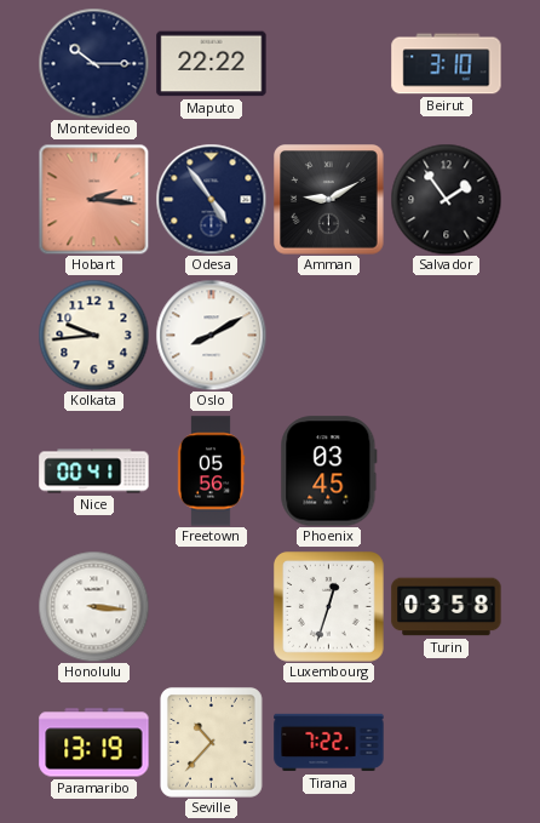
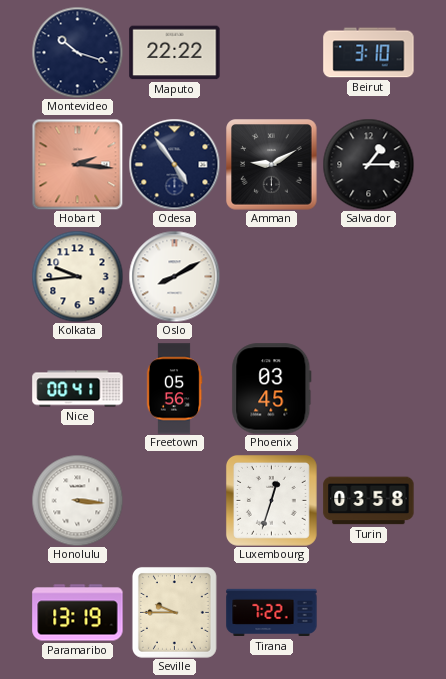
Montevideo: 10:15 -> 10:18 (77, 52)
Salvador: 1:54 -> 1:15 (368, 164)
Seville: 10:37 -> 9:45 (174, 612)
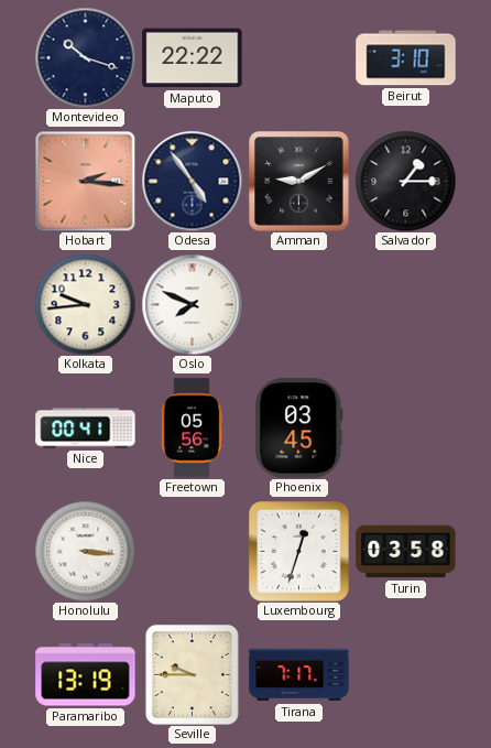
Oslo: 8:10 -> 7:49 (192, 304)
Tirana: 7:22 -> 7:17 (299, 675)
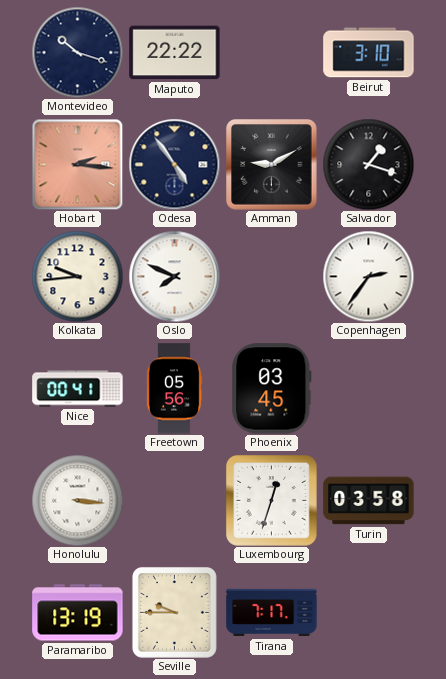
Salvador: 1:15 -> 1:18 (368, 164)
Copenhagen: none -> 2:36 (368, 276)
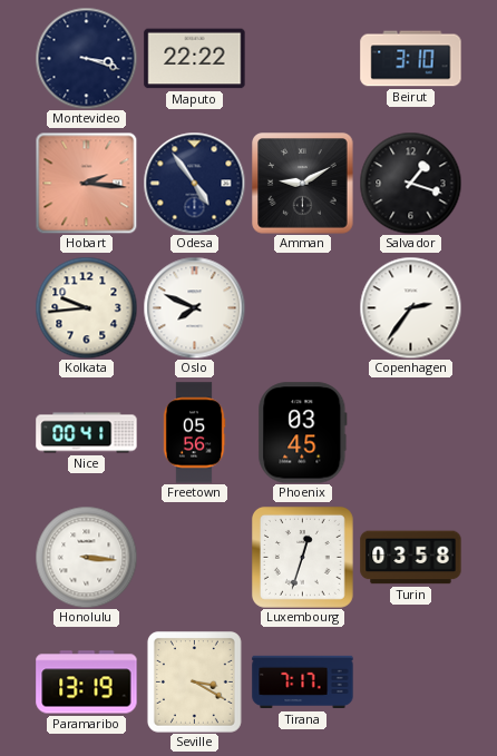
Montevideo: 10:18 -> 3:18 (86, 58)
Seville: 9:45 -> 3:20 (194, 681)
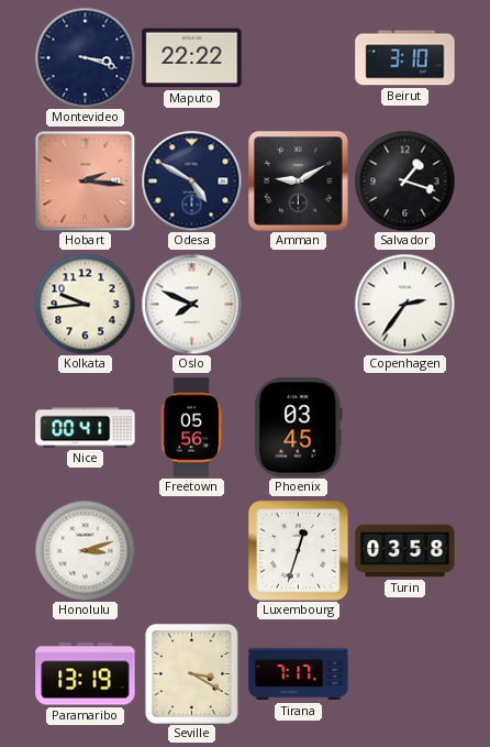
Odesa: 4:54 -> 4:50 (191, 180)
Honolulu: 3:16 -> 3:12 (85, 550)
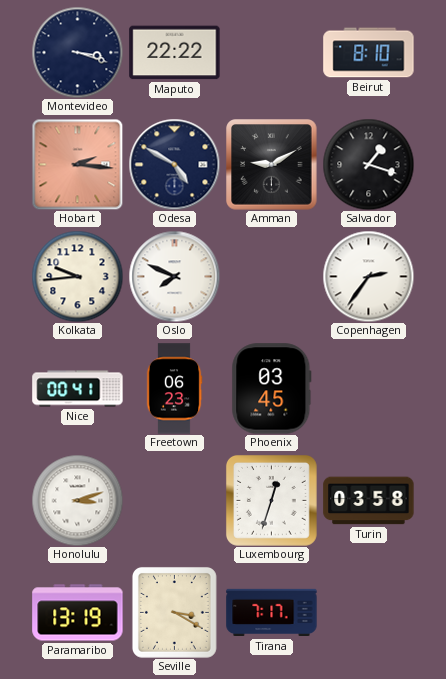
Beirut: 3:10 -> 8:10 (369, 53)
Freetown: 05:56 -> 06:23 (174, 389)
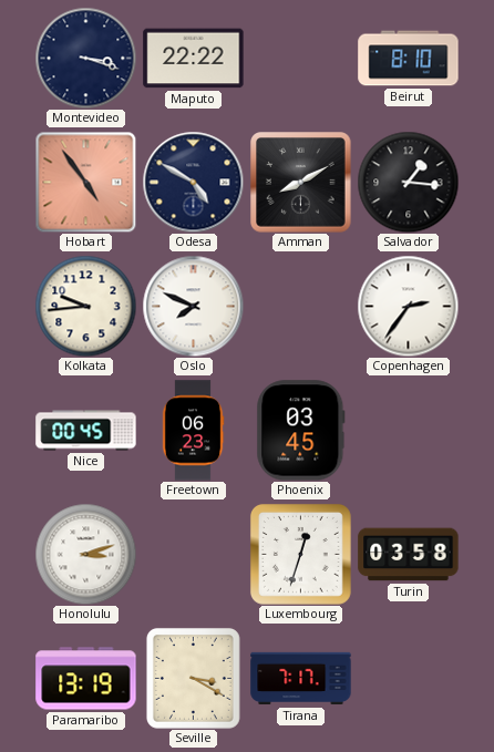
Hobart: 2:16 -> 4:54 (85, 182)
Amman: 9:10 -> 8:10 (301, 183)
Salvador: 1:18 -> 1:16 (408, 182)
Nice: 00:41 -> 00:45 (86, 431)
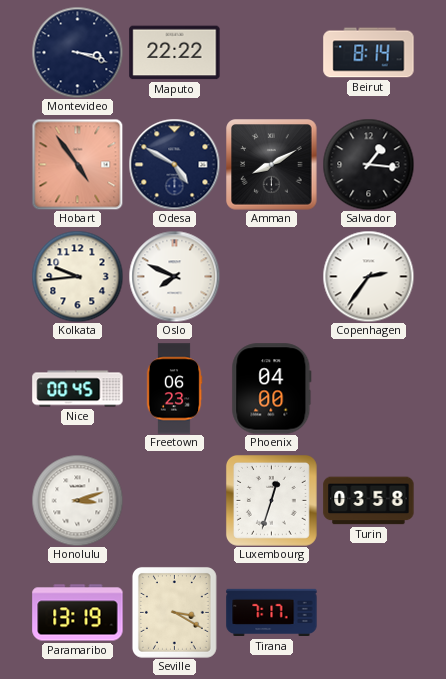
Beirut: 8:10 -> 8:14 (369, 53)
Phoenix: 03:45 -> 04:00 (272, 389)
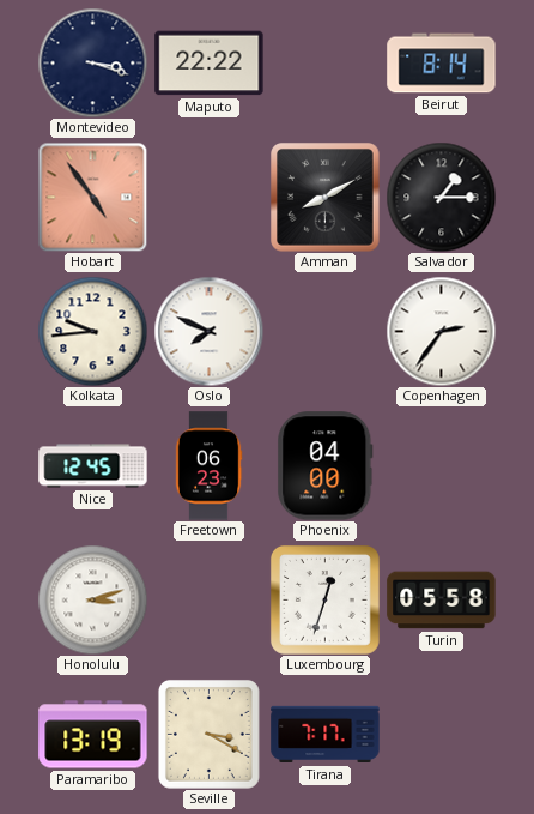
Odesa: 4:50 -> none (174, 164)
Salvador: 1:16 -> 1:15 (441, 197)
Nice: 00:45 -> 12:45 (93, 466)
Turin: 03:58 -> 05:58 (442, 601)
